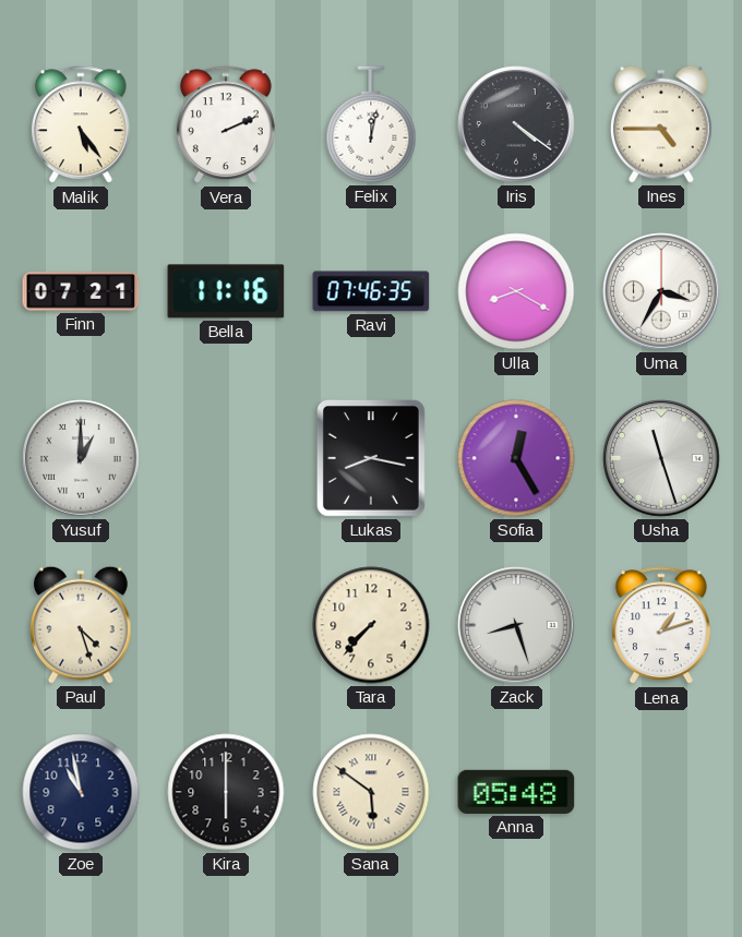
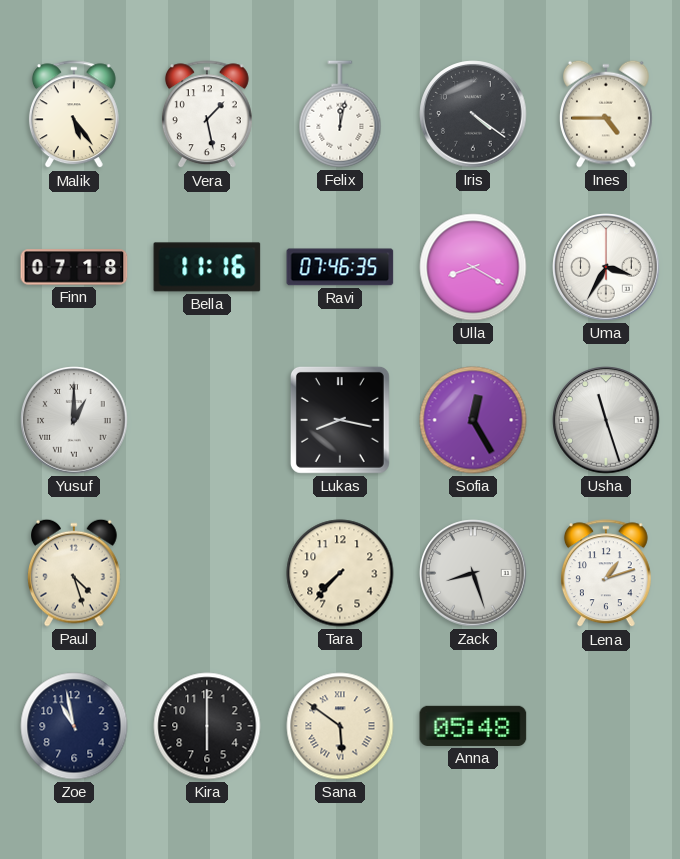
Vera: 2:11 -> 1:28 (207, 115)
Finn: 07:21 -> 07:18 (74, 267)
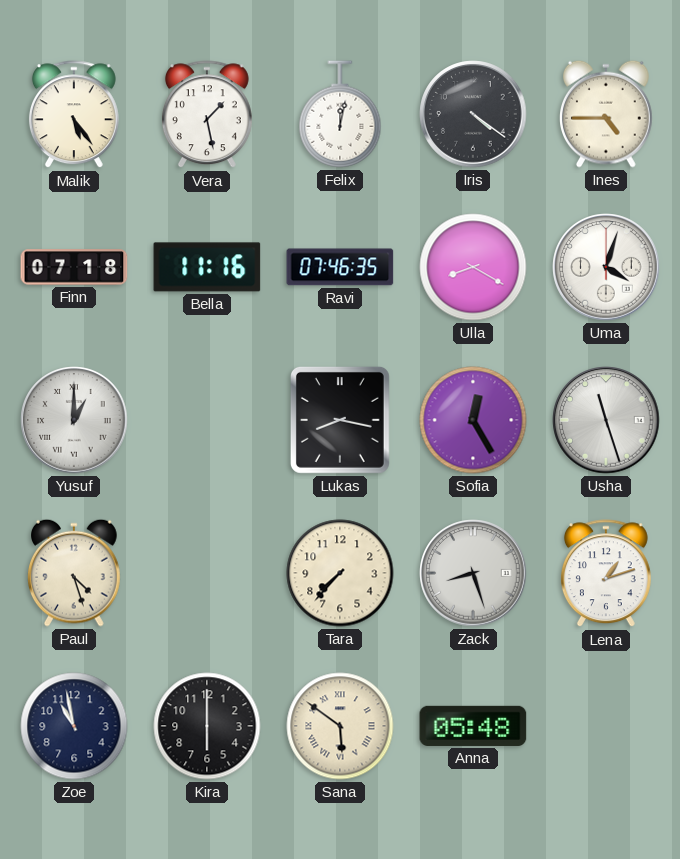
Uma: 3:35 -> 4:03 (606, 267)
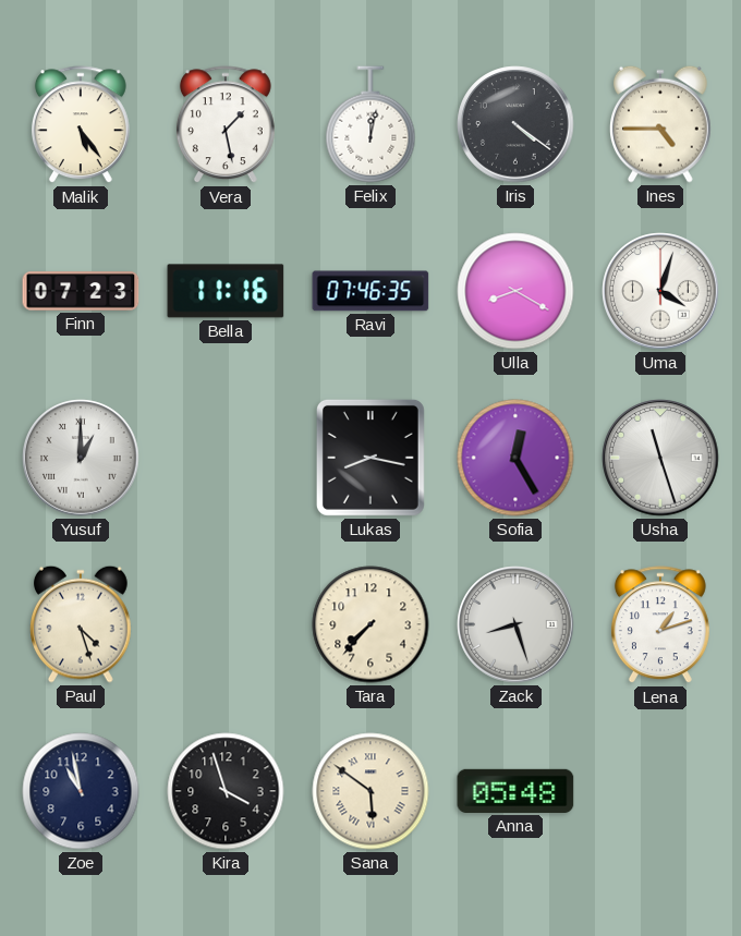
Finn: 07:18 -> 07:23 (81, 291)
Kira: 6:00 -> 3:57 (226, 791)
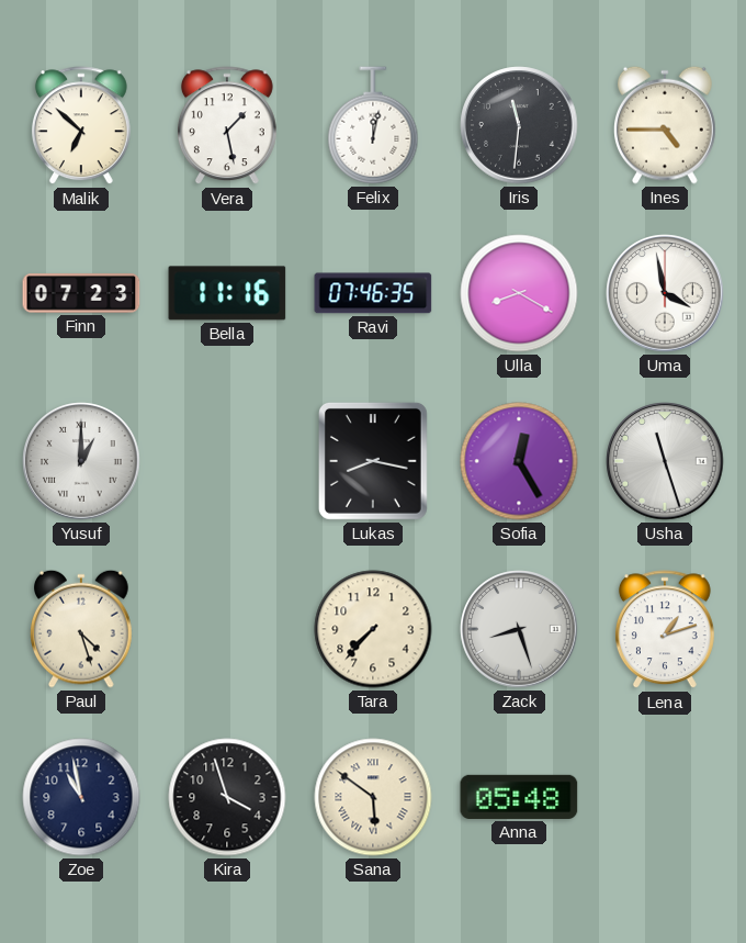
Malik: 5:24 -> 6:52 (81, 126)
Iris: 4:21 -> 11:31 (519, 125)
Uma: 4:03 -> 3:58 (665, 293)
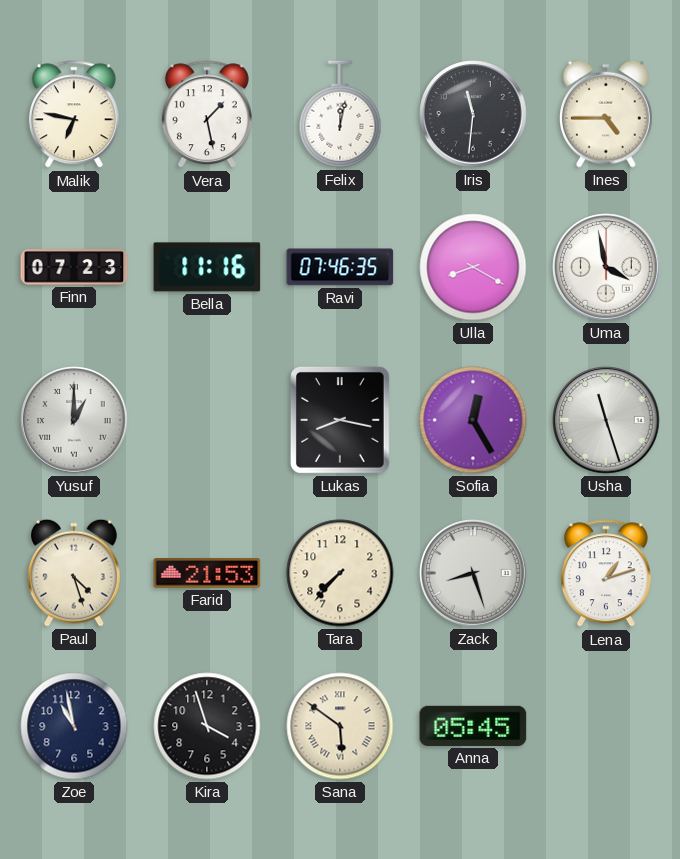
Malik: 6:52 -> 6:47 (74, 115)
Farid: none -> 21:53 (207, 573)
Anna: 05:48 -> 05:45 (473, 726)
